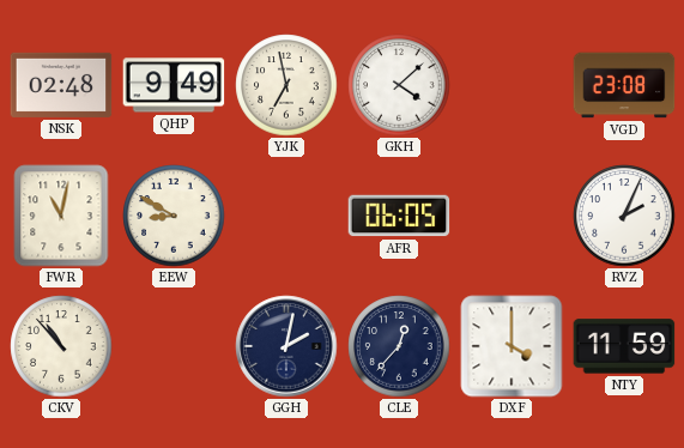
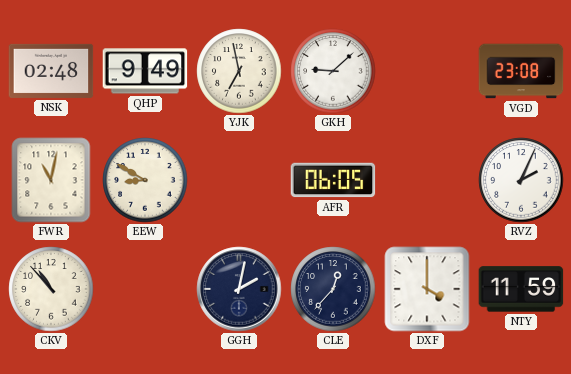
GKH: 4:08 -> 9:08 (333, 71)
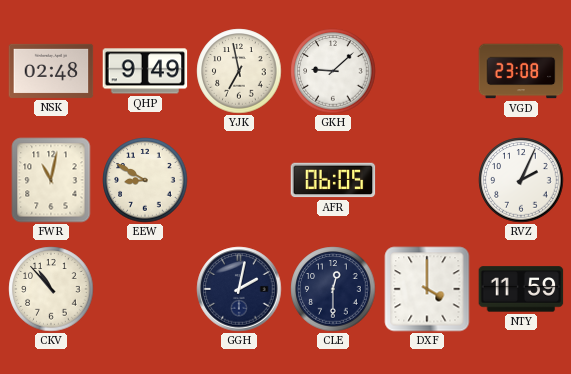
CLE: 12:37 -> 12:30 (333, 289)
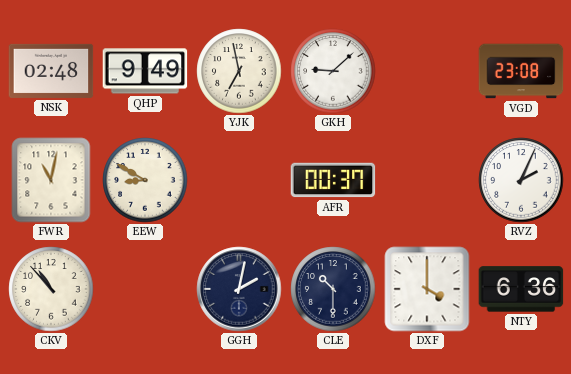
AFR: 06:05 -> 00:37 (333, 180)
CLE: 12:30 -> 10:30 (333, 289)
NTY: 11:59 -> 6:36 (521, 289)
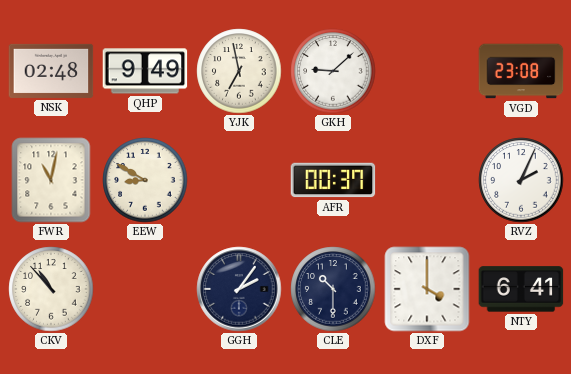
GGH: 2:02 -> 2:06 (239, 289)
NTY: 6:36 -> 6:41 (521, 289)
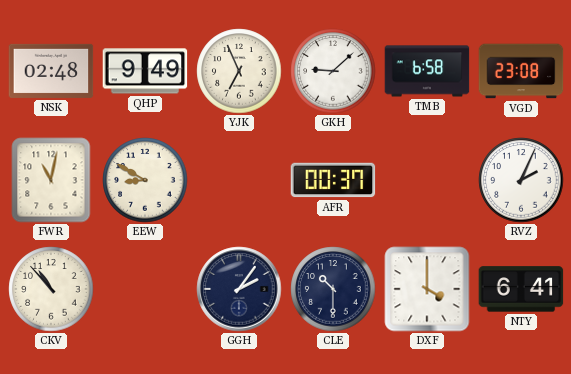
YJK: 6:58 -> 6:56 (239, 71)
TMB: none -> 6:58 (427, 71)
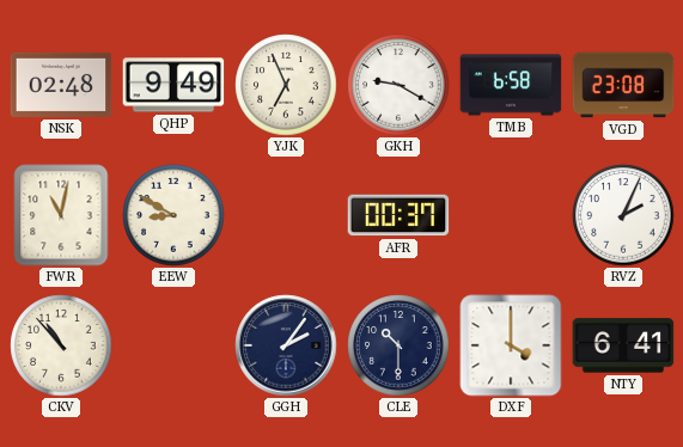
GKH: 9:08 -> 9:20 (398, 85)
